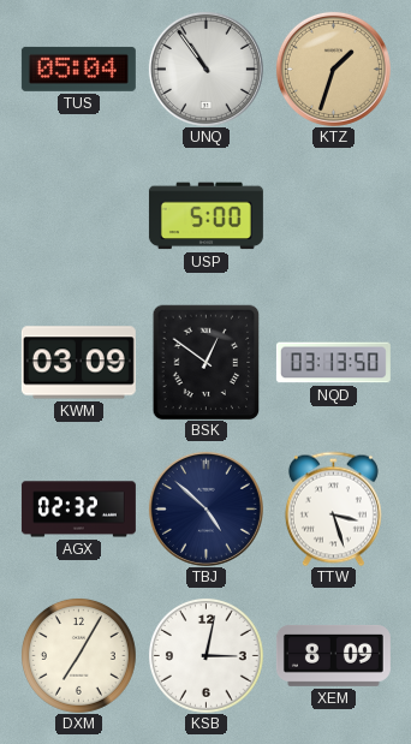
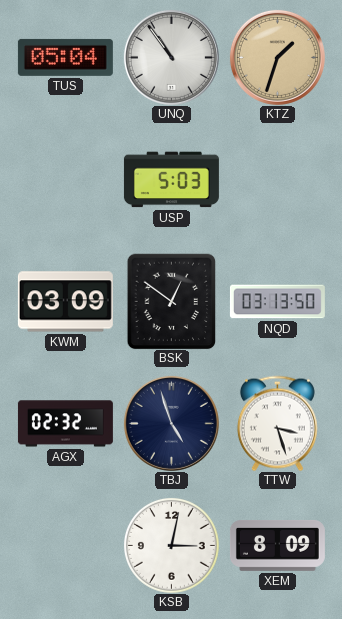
USP: 5:00 -> 5:03 (171, 180)
TBJ: 4:52 -> 4:57 (171, 423)
DXM: 7:05 -> none (78, 655)
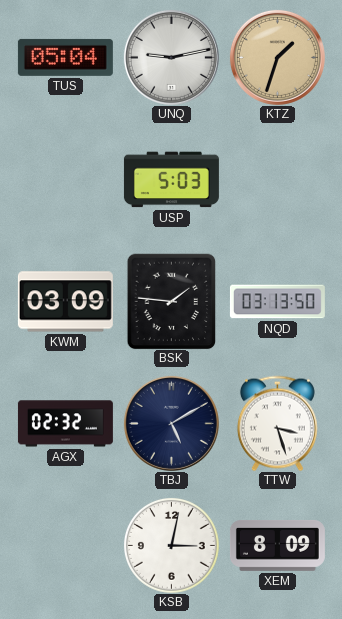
UNQ: 10:54 -> 9:13 (171, 57)
BSK: 12:51 -> 1:46 (172, 301)
TBJ: 4:57 -> 5:10 (171, 423)
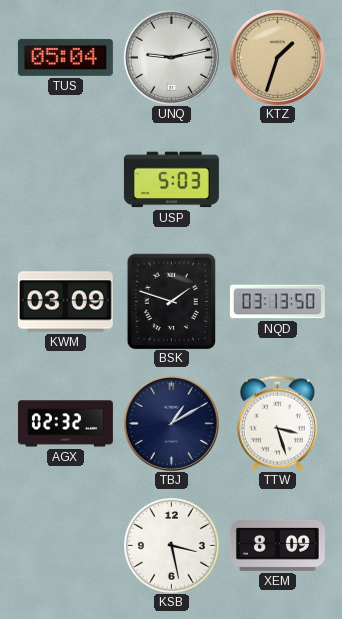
BSK: 1:46 -> 1:48 (172, 301)
TBJ: 5:10 -> 1:10 (171, 423)
KSB: 3:02 -> 3:28 (171, 545)
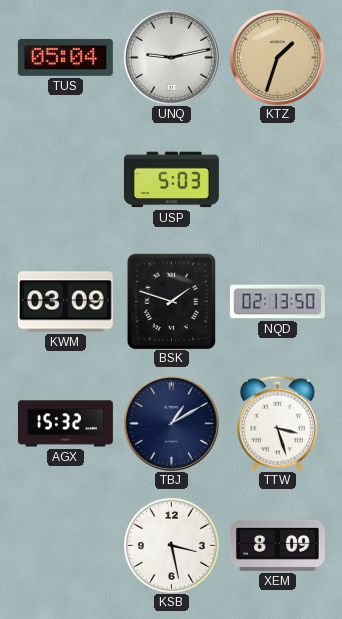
NQD: 03:13 -> 02:13 (277, 302)
AGX: 02:32 -> 15:32 (65, 424)
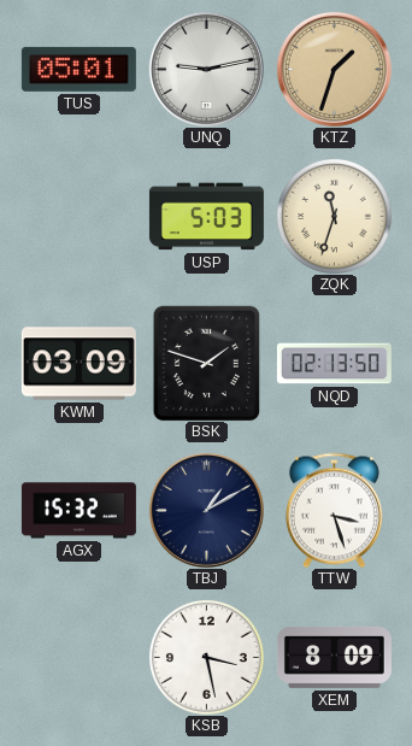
TUS: 05:04 -> 05:01 (78, 69)
ZQK: none -> 11:33 (334, 216)
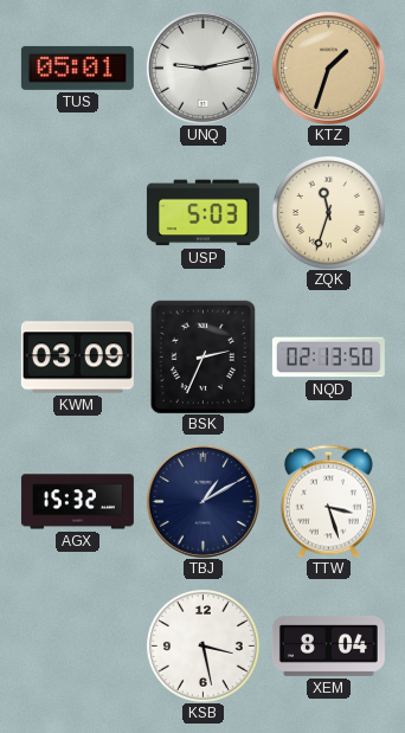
BSK: 1:48 -> 2:34 (204, 356)
XEM: 8:09 -> 8:04 (328, 645)
